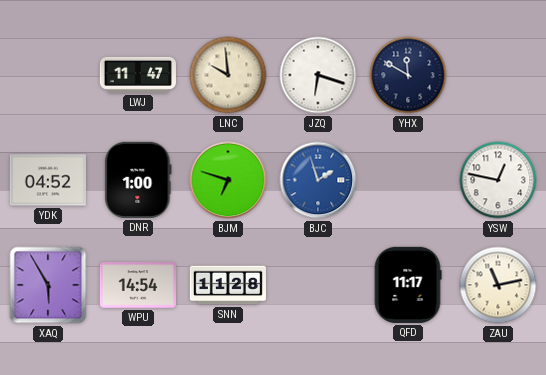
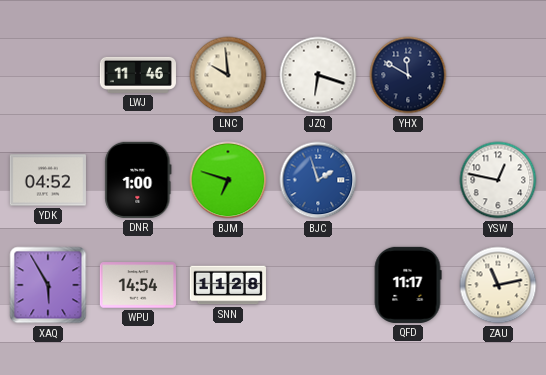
LWJ: 11:47 -> 11:46 (138, 75)
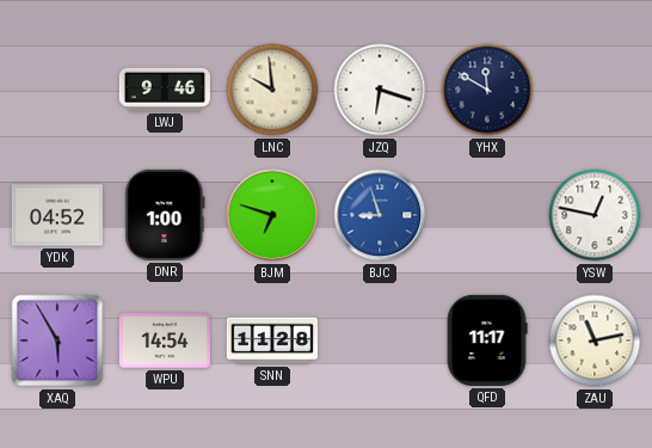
LWJ: 11:46 -> 9:46 (165, 90)
BJC: 1:57 -> 8:57 (380, 215)
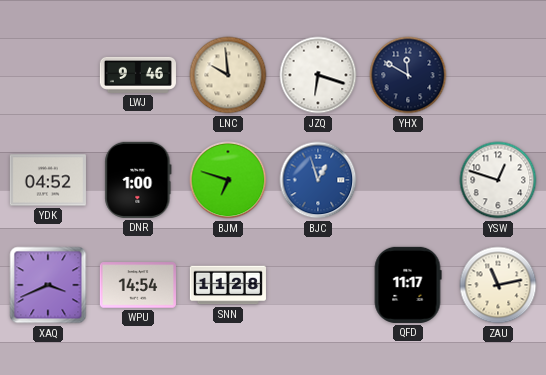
BJC: 8:57 -> 12:57 (318, 180)
YSW: 12:47 -> 12:48 (498, 180)
XAQ: 5:55 -> 3:41 (48, 285)
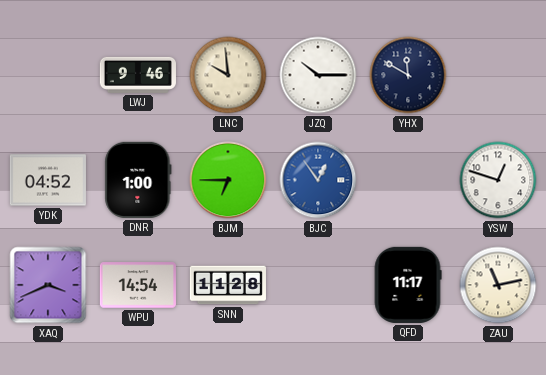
JZQ: 6:18 -> 10:15 (318, 75)
BJM: 6:48 -> 6:45 (228, 180)
BJC: 12:57 -> 12:54 (318, 180)
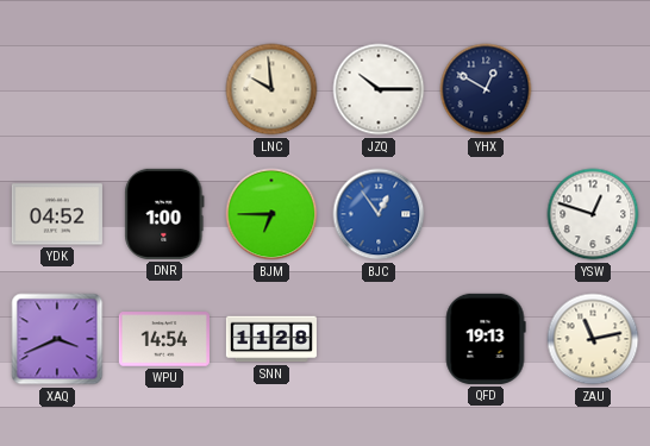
LWJ: 9:46 -> none (138, 75)
YHX: 11:50 -> 12:50 (486, 89)
QFD: 11:17 -> 19:13 (486, 339)
